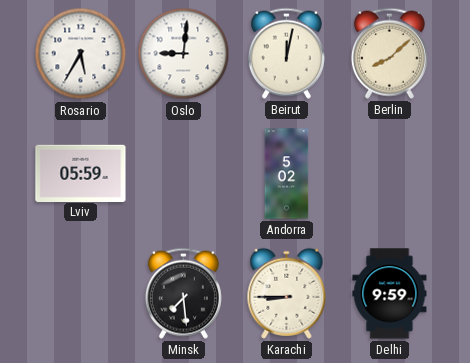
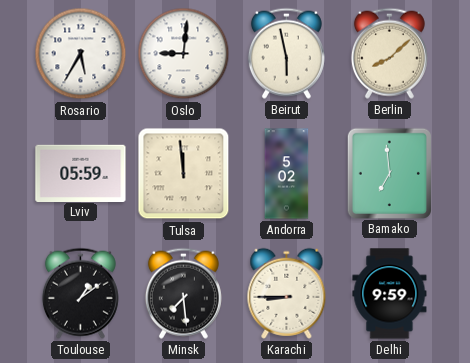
Beirut: 12:02 -> 5:58 (286, 53)
Tulsa: none -> 11:59 (184, 174)
Bamako: none -> 6:59 (389, 173)
Toulouse: none -> 1:09 (80, 293)
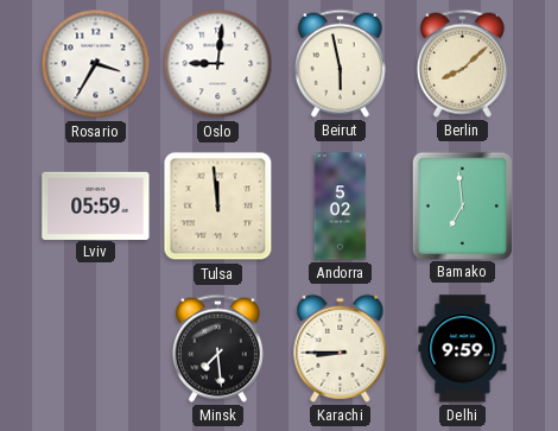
Rosario: 5:35 -> 3:35 (96, 64)
Toulouse: 1:09 -> none (80, 293)
